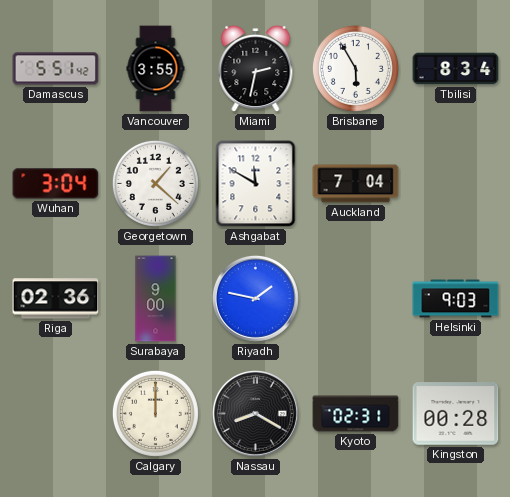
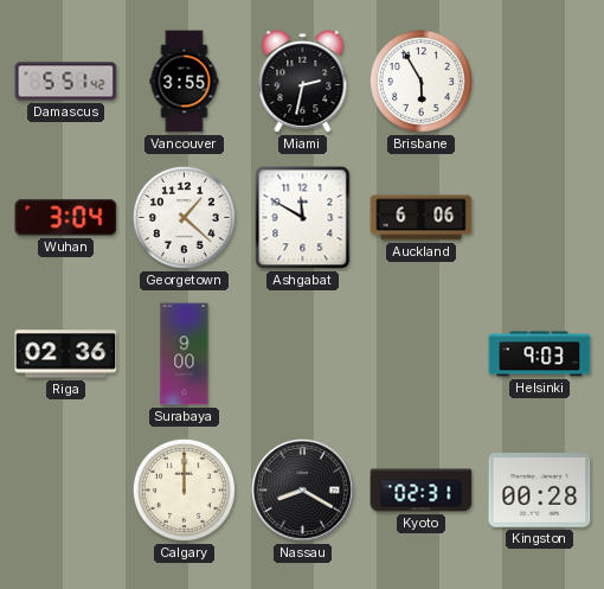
Tbilisi: 8:34 -> none (456, 69)
Auckland: 7:04 -> 6:06 (422, 218)
Riyadh: 1:47 -> none (255, 298)
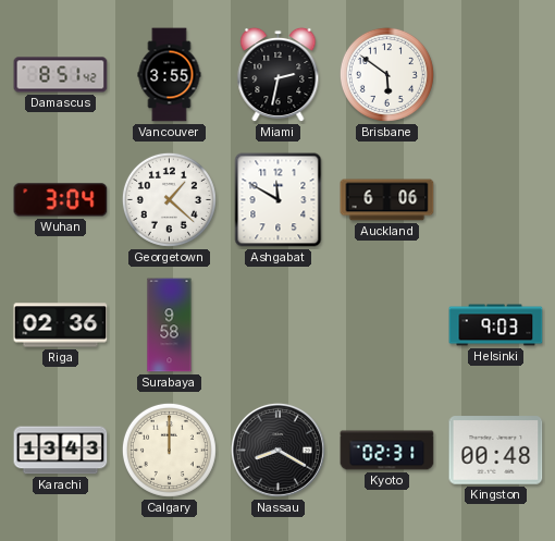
Damascus: 5:51 -> 8:51 (61, 75)
Brisbane: 5:55 -> 5:51 (386, 74)
Surabaya: 9:00 -> 9:58 (170, 325)
Karachi: none -> 13:43 (61, 451)
Kingston: 00:28 -> 00:48 (496, 451)
